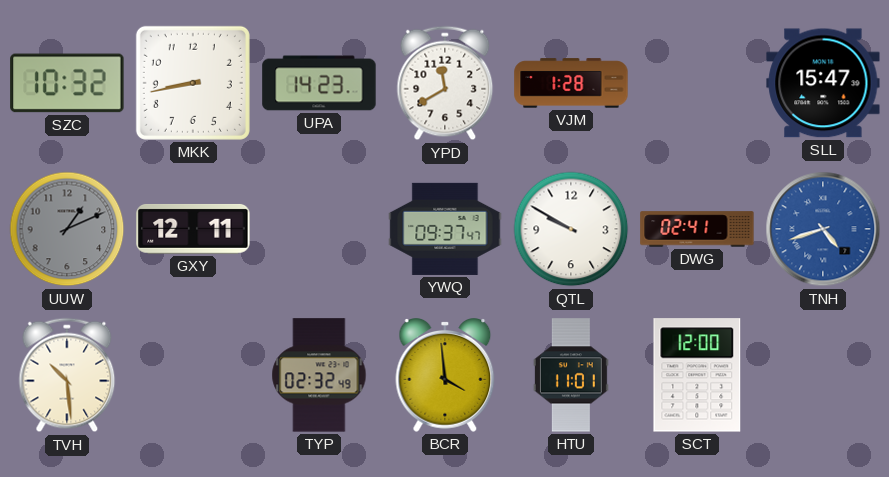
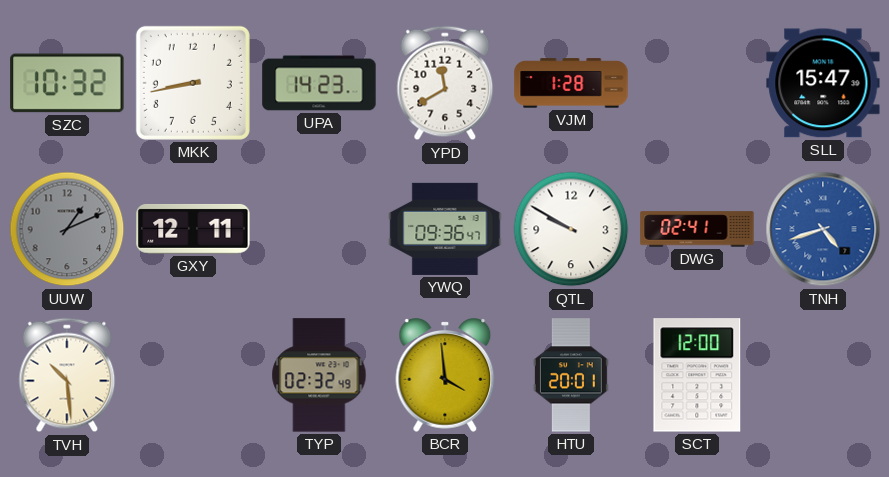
YWQ: 09:37 -> 09:36 (445, 229)
HTU: 11:01 -> 20:01 (571, 375)
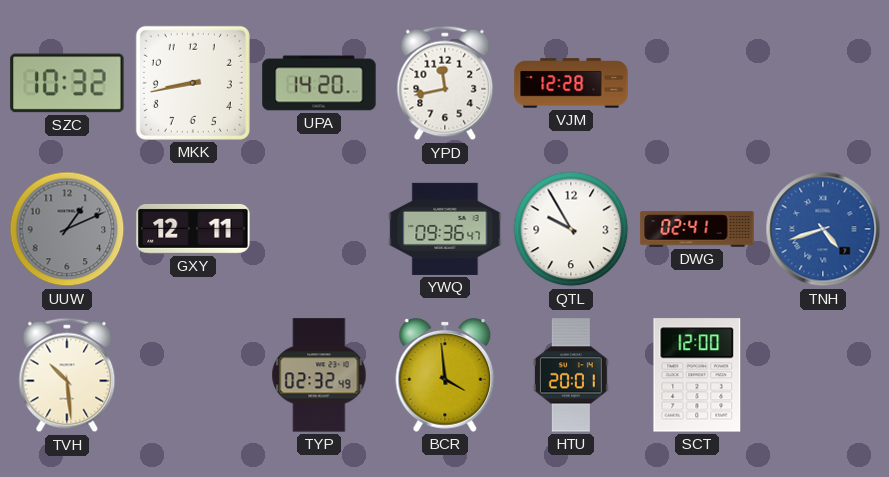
UPA: 14:23 -> 14:20 (319, 83)
YPD: 11:40 -> 11:43 (445, 83)
VJM: 1:28 -> 12:28 (571, 83)
SLL: 15:47 -> none (823, 83)
QTL: 9:50 -> 9:55 (571, 229)
